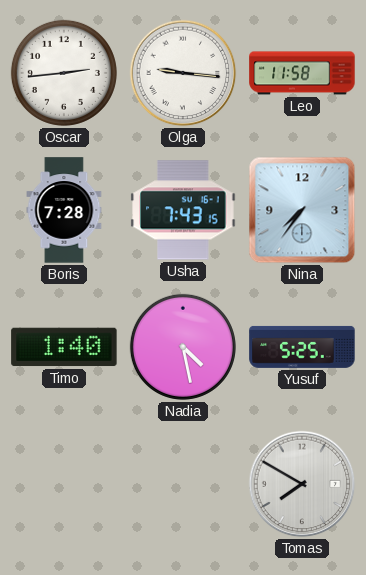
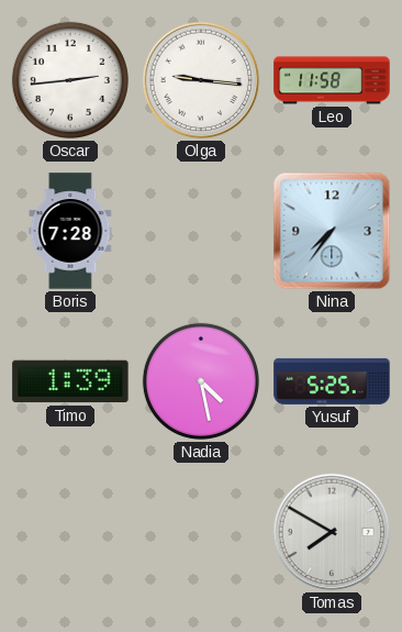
Usha: 7:43 -> none (183, 210)
Timo: 1:40 -> 1:39 (70, 381)
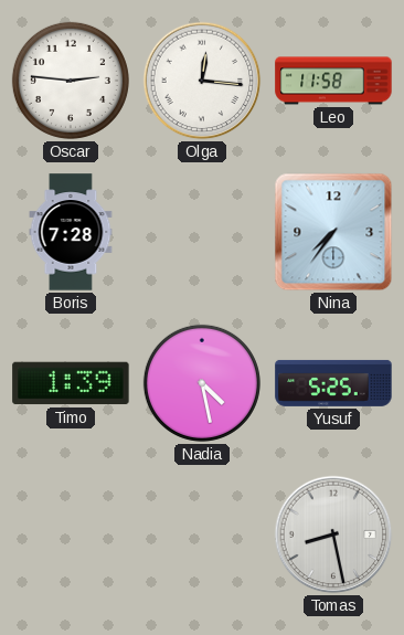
Oscar: 2:44 -> 2:46 (71, 81)
Olga: 9:16 -> 12:16 (202, 81)
Tomas: 7:50 -> 8:28 (333, 535)
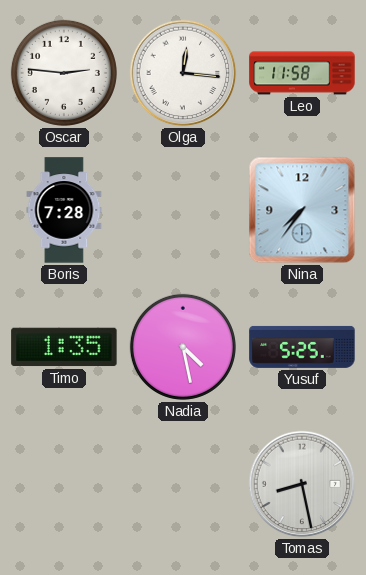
Timo: 1:39 -> 1:35 (64, 347)
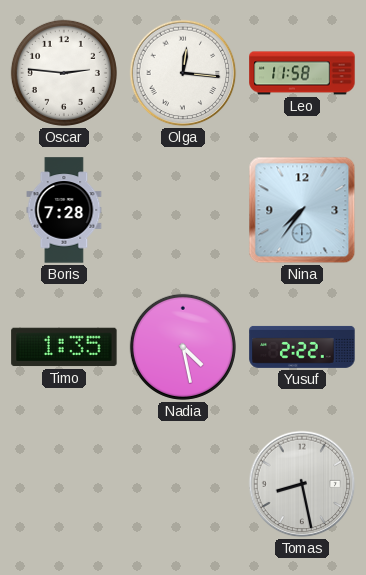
Yusuf: 5:25 -> 2:22 (302, 347)
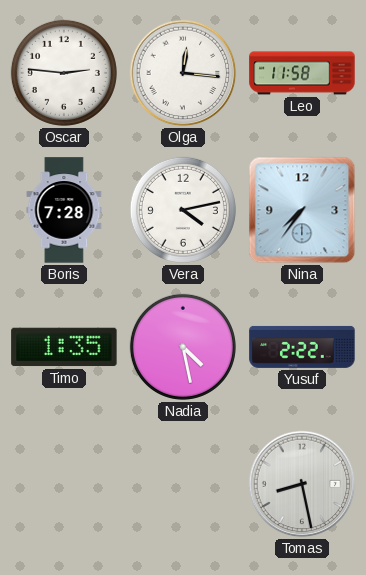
Vera: none -> 4:13 (183, 210)
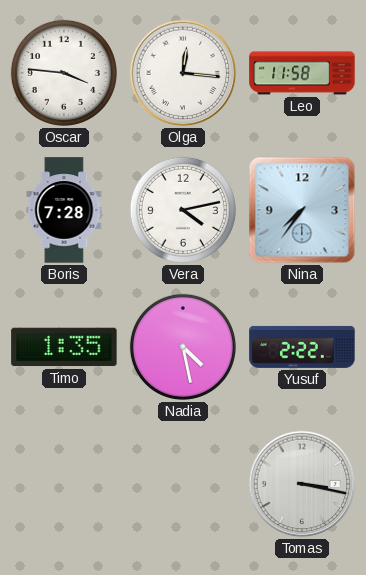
Oscar: 2:46 -> 3:46 (64, 73)
Tomas: 8:28 -> 3:17 (302, 484)
